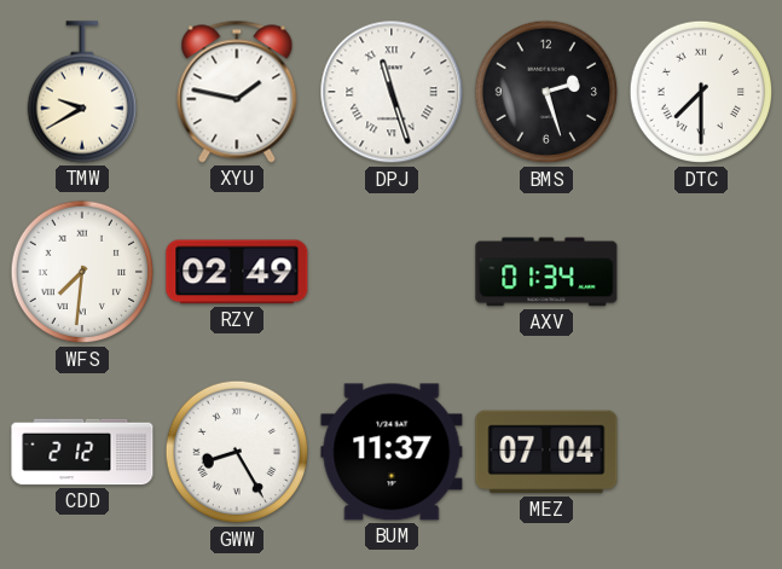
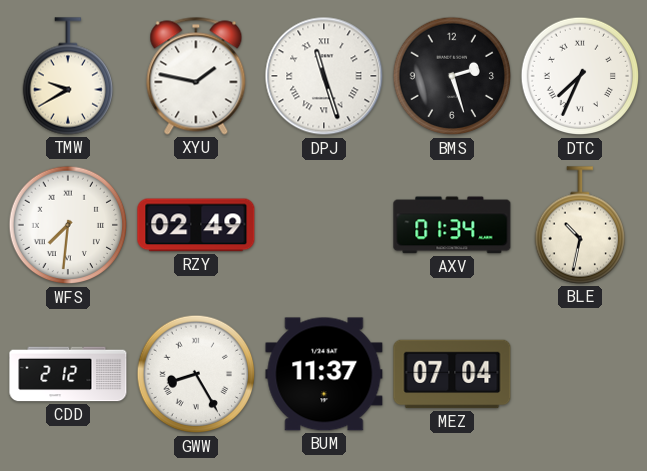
DTC: 7:30 -> 7:34 (580, 76)
BLE: none -> 10:32 (579, 225)
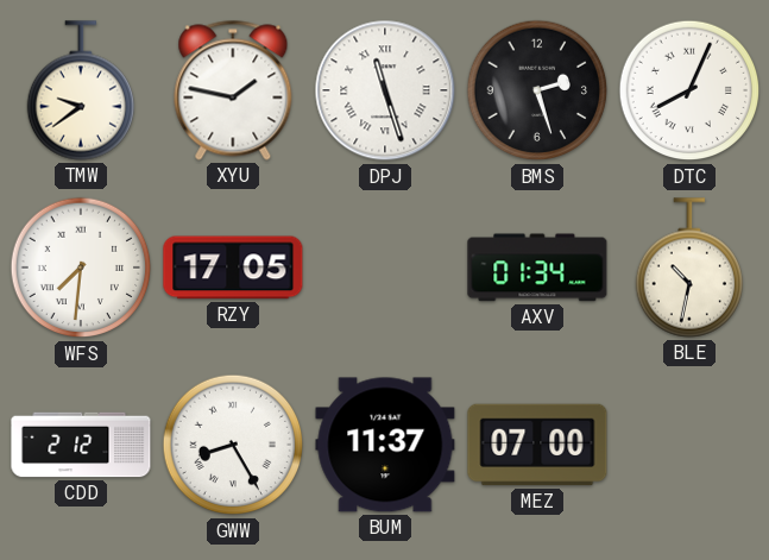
TMW: 9:40 -> 9:39 (80, 90)
DTC: 7:34 -> 8:04 (689, 90)
RZY: 02:49 -> 17:05 (233, 268)
MEZ: 07:04 -> 07:00 (537, 445)
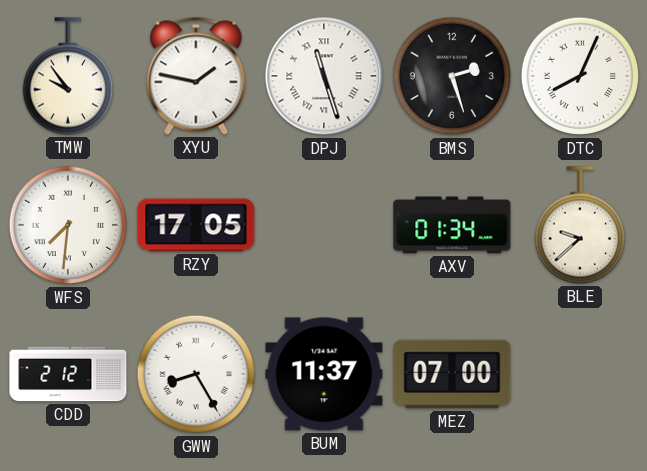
TMW: 9:39 -> 9:54 (67, 76)
BLE: 10:32 -> 9:38 (579, 225)
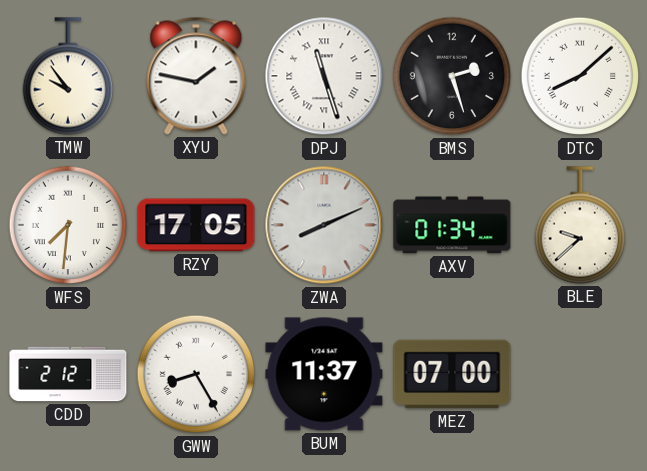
DTC: 8:04 -> 8:08 (580, 76)
ZWA: none -> 8:11 (324, 225)
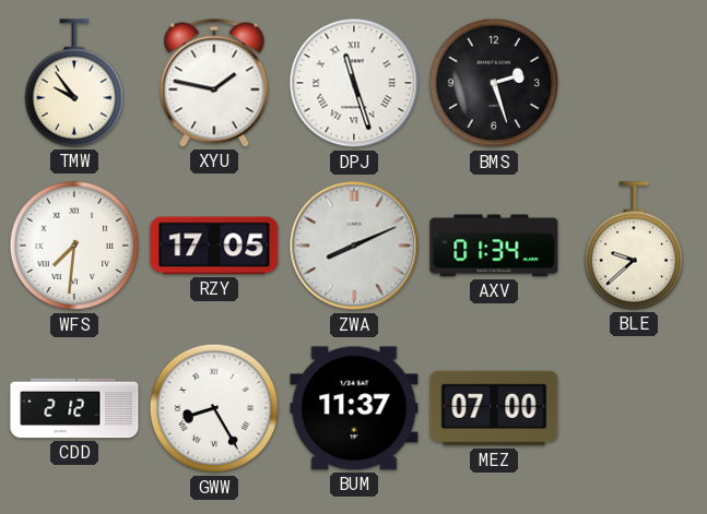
DTC: 8:08 -> none (580, 76)
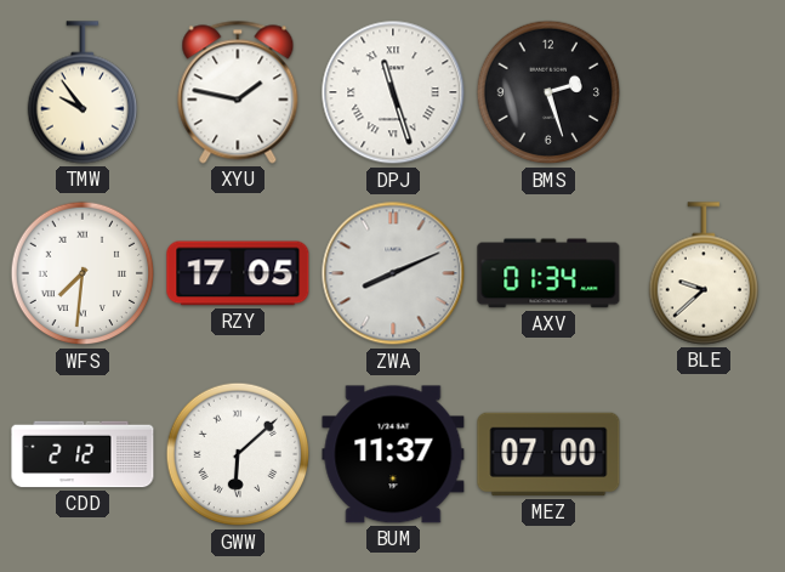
GWW: 8:25 -> 6:08 (238, 454)
